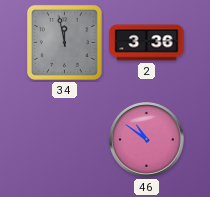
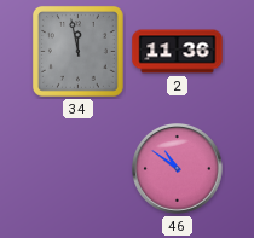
2: 3:36 -> 11:36 (178, 52)
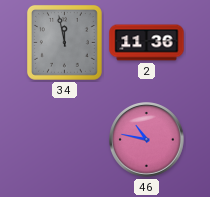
46: 10:51 -> 10:47 (147, 140)
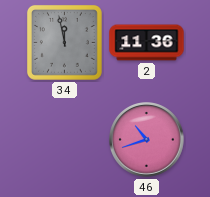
46: 10:47 -> 10:42 (147, 140)
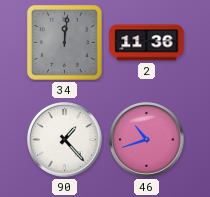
34: 11:58 -> 12:01 (64, 42)
90: none -> 1:23 (65, 140)
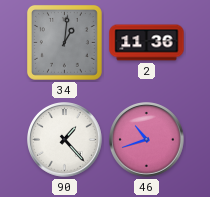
34: 12:01 -> 1:01 (64, 42)
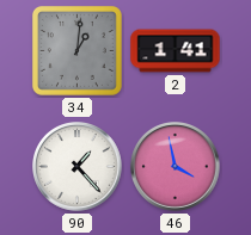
2: 11:36 -> 1:41 (176, 51)
46: 10:42 -> 3:58 (176, 167)
